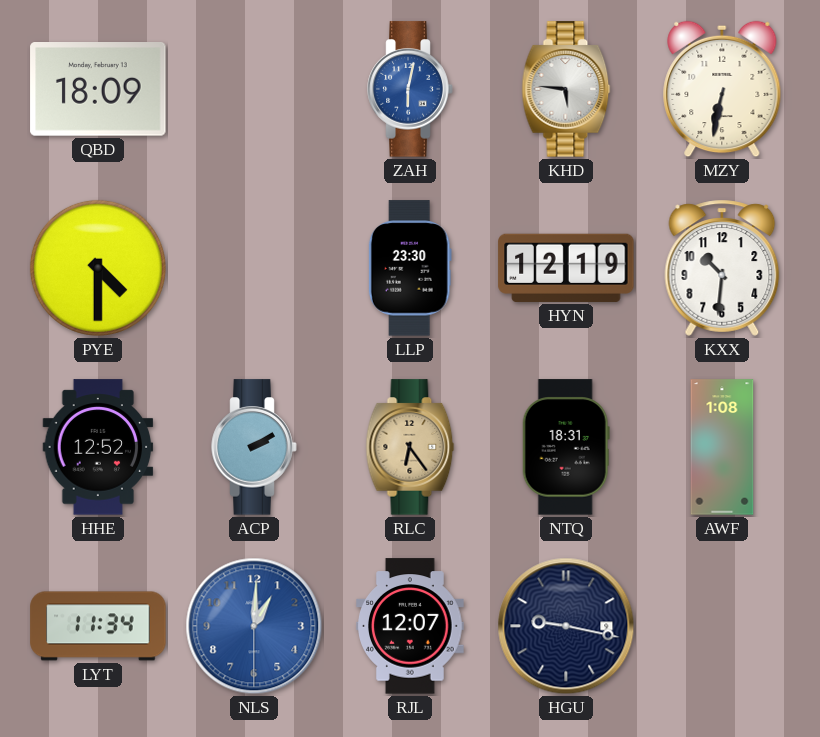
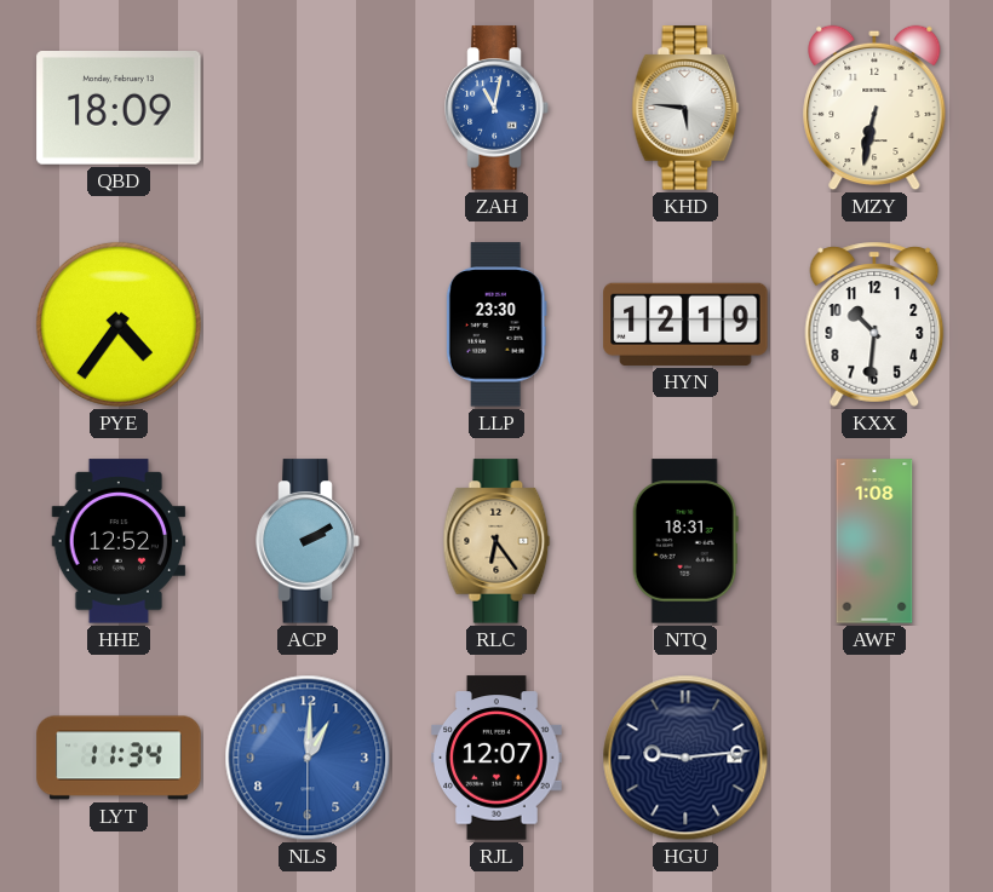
ZAH: 6:02 -> 11:02 (496, 108)
PYE: 4:30 -> 4:36 (119, 324)
HGU: 9:17 -> 9:14 (685, 758)
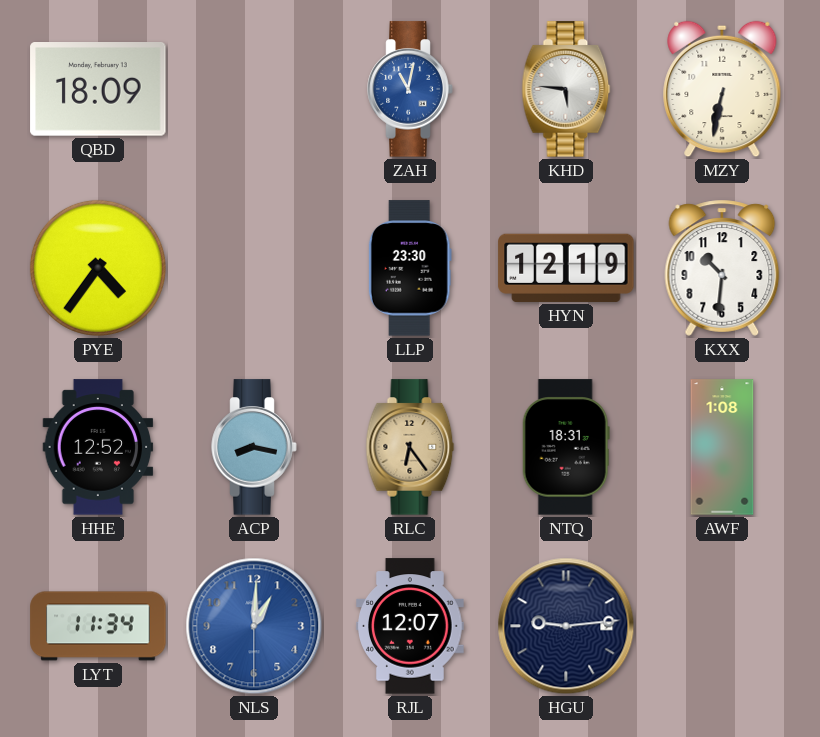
ACP: 2:10 -> 8:17 (254, 447)
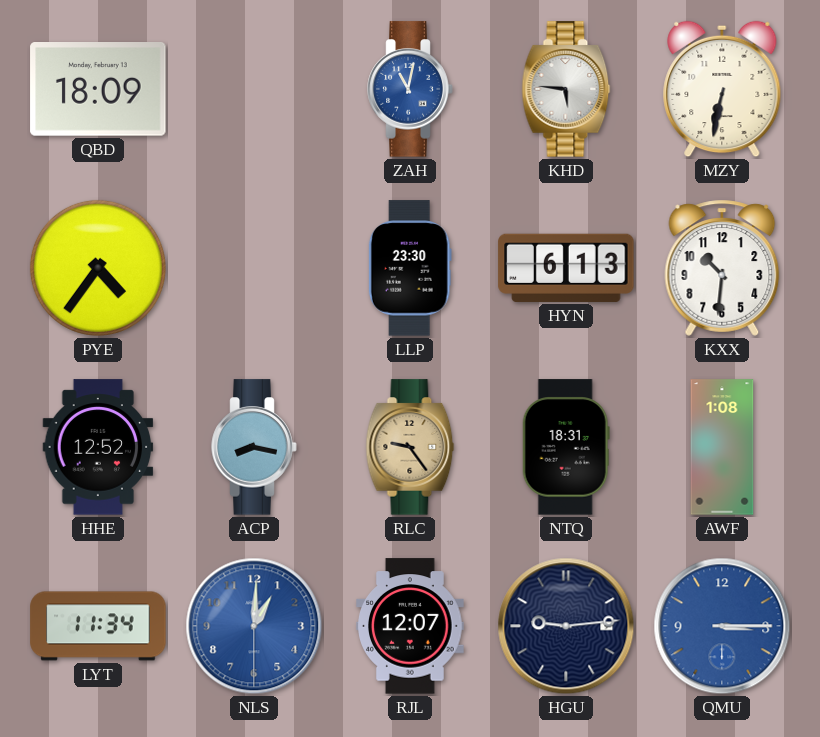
HYN: 12:19 -> 6:13 (566, 268)
RLC: 6:24 -> 9:24 (410, 447)
QMU: none -> 3:15 (722, 626)
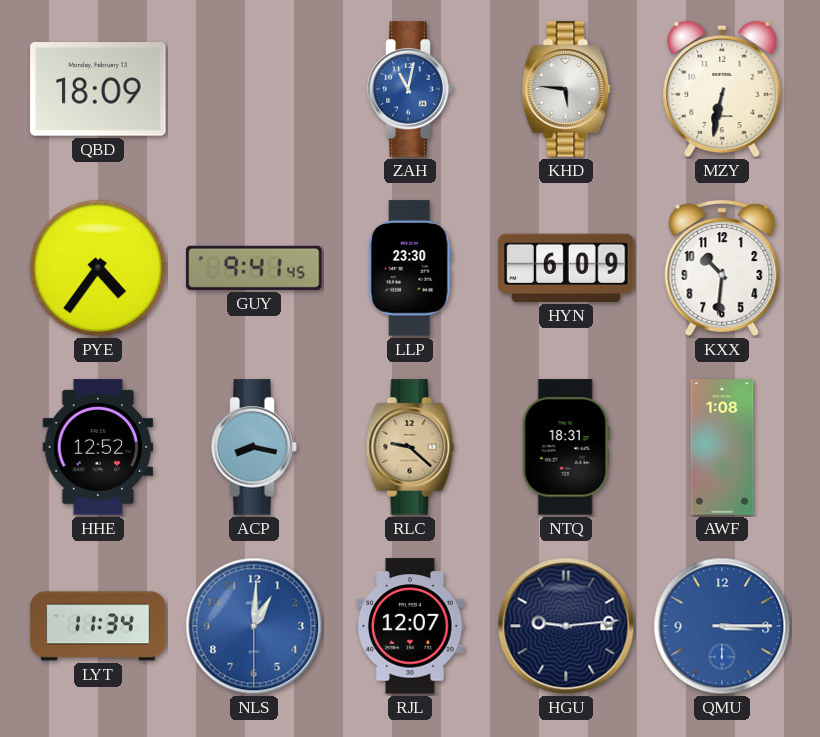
GUY: none -> 9:41 (254, 268)
HYN: 6:13 -> 6:09 (566, 268)
RLC: 9:24 -> 9:22 (410, 447)
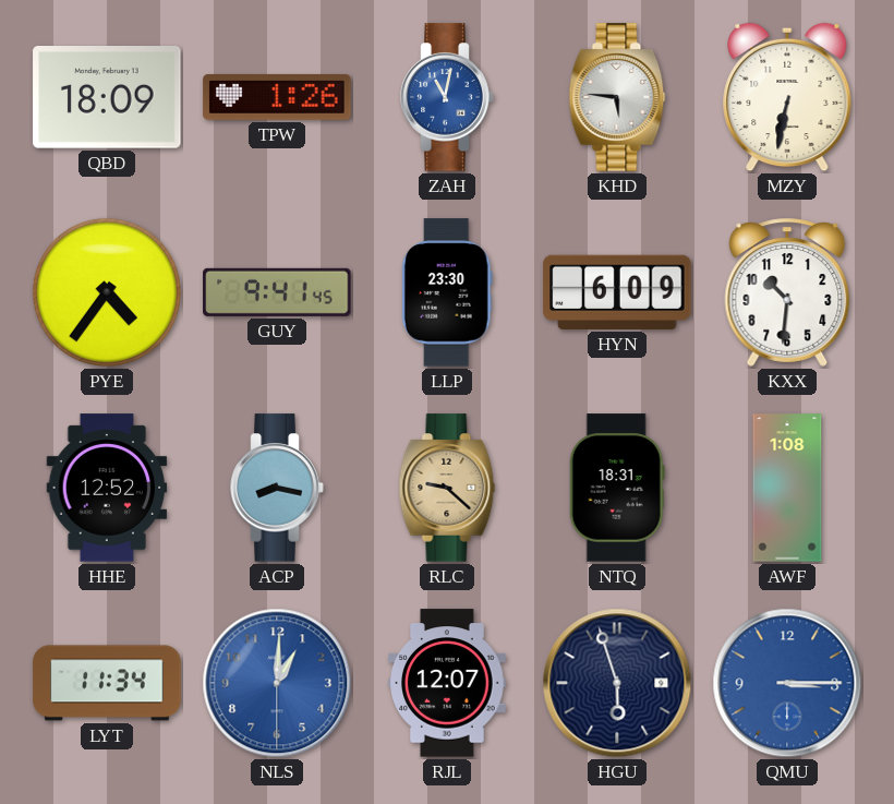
TPW: none -> 1:26 (277, 97)
HGU: 9:14 -> 5:57 (617, 683)
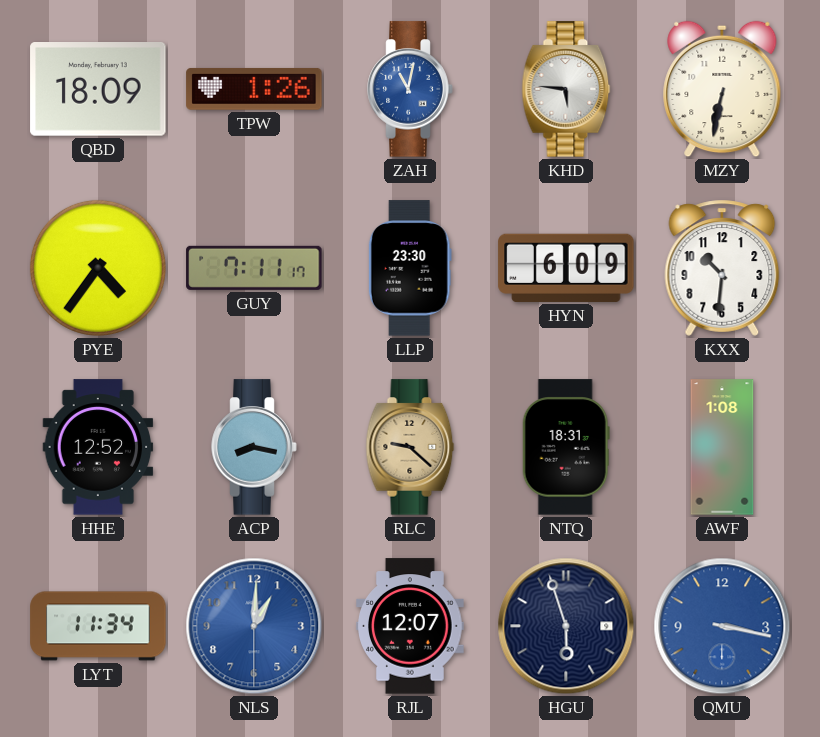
GUY: 9:41 -> 7:11 (254, 268)
QMU: 3:15 -> 3:17 (722, 626)
